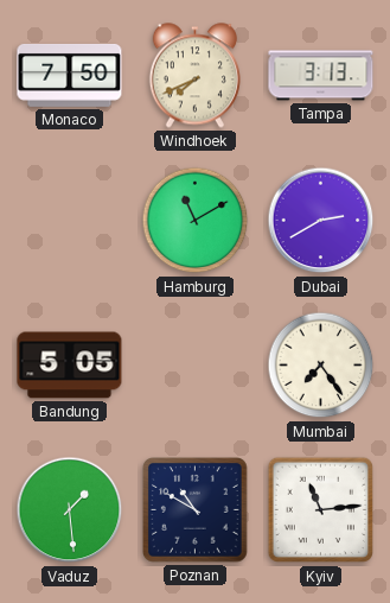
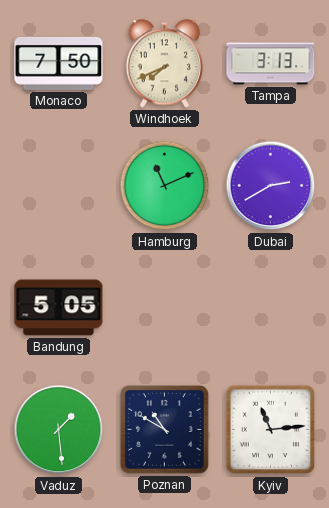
Hamburg: 11:10 -> 11:11 (165, 186)
Mumbai: 7:24 -> none (321, 366)
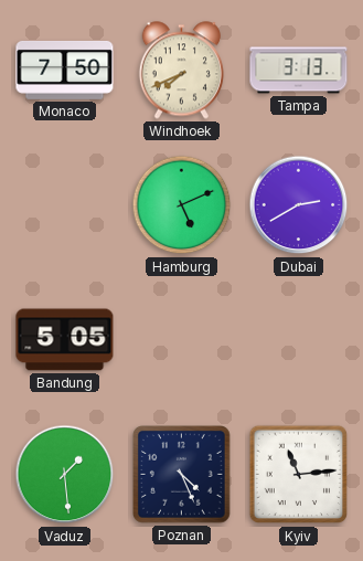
Hamburg: 11:11 -> 5:11 (182, 205)
Poznan: 10:50 -> 4:26 (182, 475)
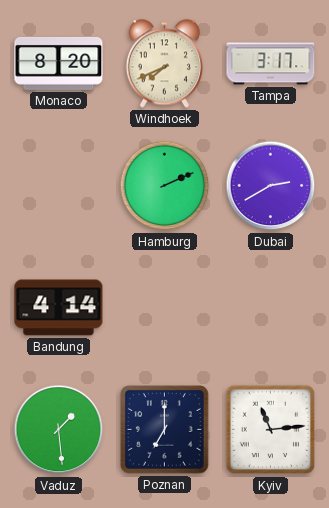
Monaco: 7:50 -> 8:20 (59, 63)
Tampa: 3:13 -> 3:17 (271, 64)
Hamburg: 5:11 -> 2:11 (165, 186)
Bandung: 5:05 -> 4:14 (59, 308)
Poznan: 4:26 -> 7:00 (165, 430)
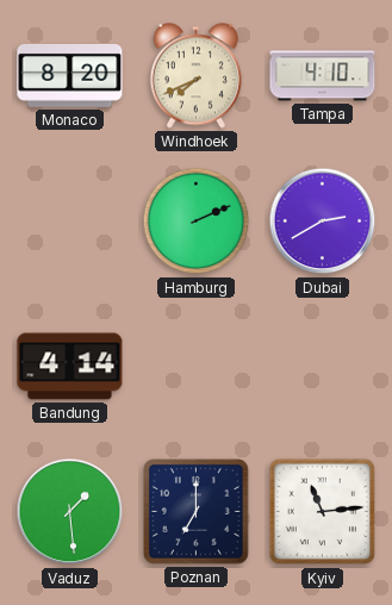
Tampa: 3:17 -> 4:10 (323, 76)
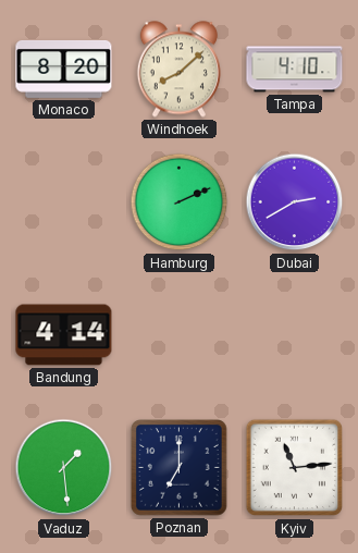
Windhoek: 7:41 -> 8:08 (178, 70)
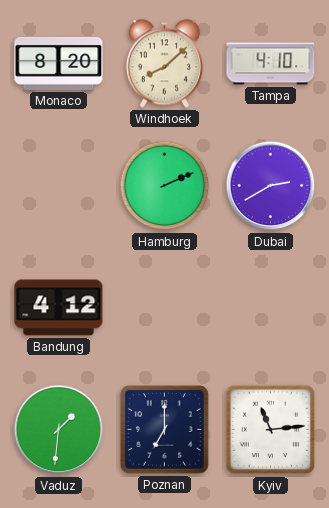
Bandung: 4:14 -> 4:12 (59, 308)
Vaduz: 1:29 -> 1:31 (59, 430)
